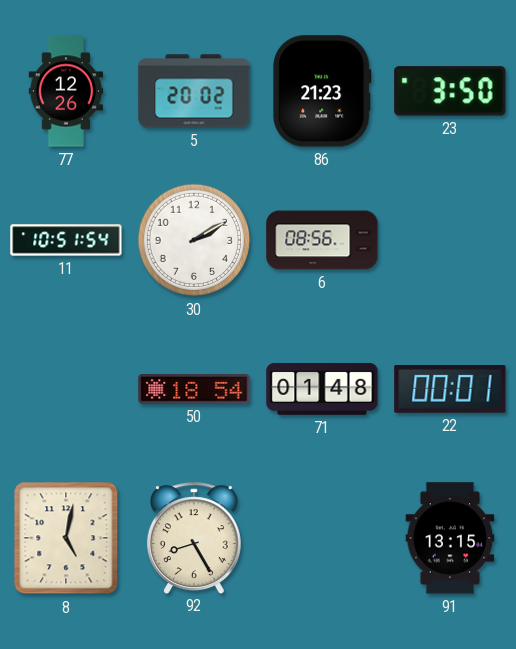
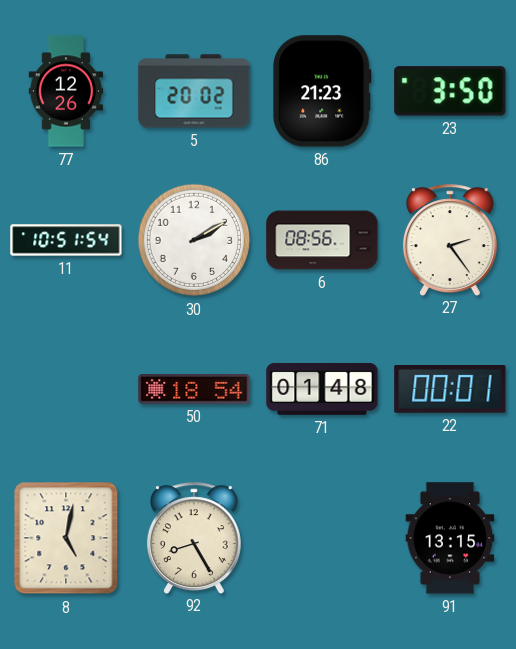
27: none -> 2:24 (450, 240)
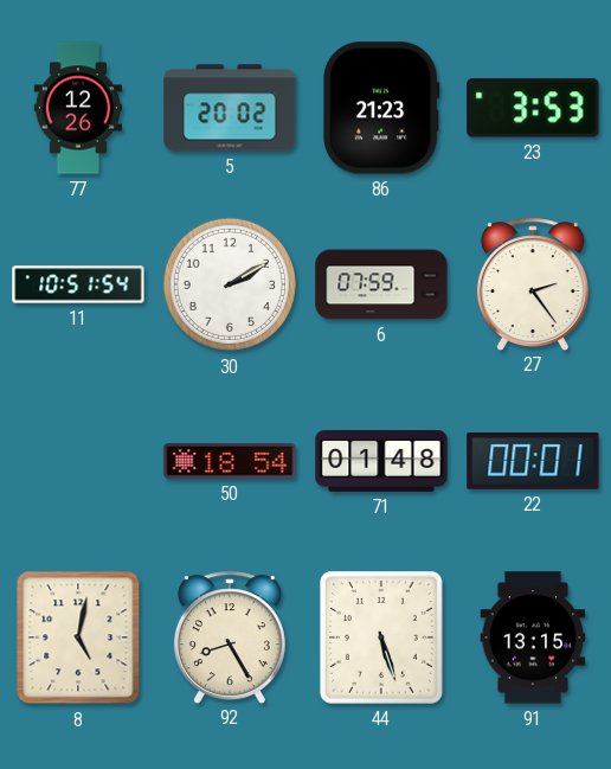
23: 3:50 -> 3:53 (533, 108)
6: 08:56 -> 07:59 (381, 284)
44: none -> 5:27 (381, 639)
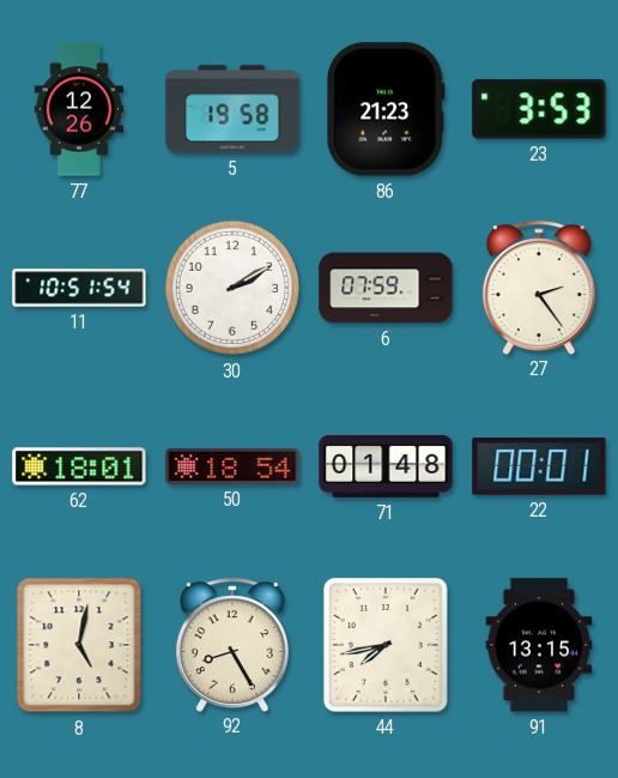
5: 20:02 -> 19:58 (232, 109)
62: none -> 18:01 (79, 466)
44: 5:27 -> 7:43 (386, 646)
